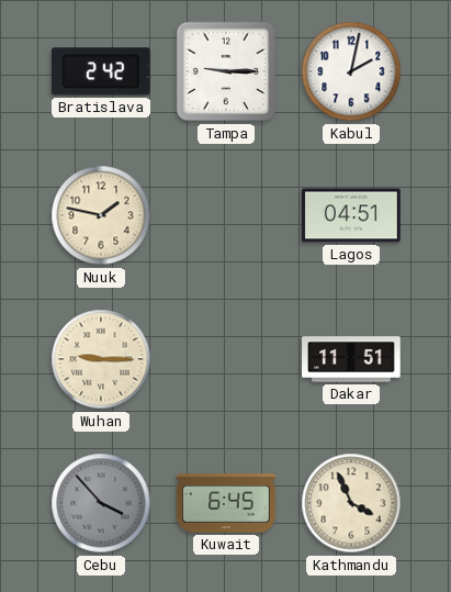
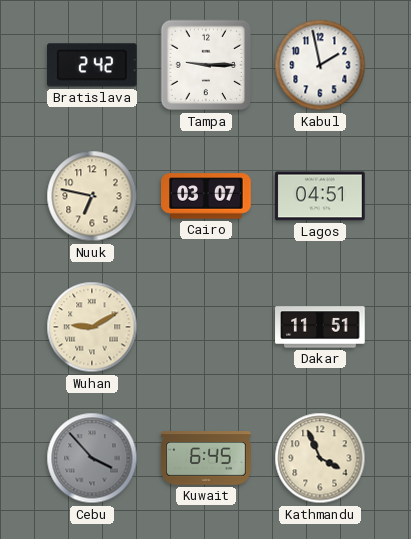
Kabul: 2:02 -> 1:58 (320, 65)
Nuuk: 1:47 -> 6:47 (92, 196)
Cairo: none -> 03:07 (206, 196)
Wuhan: 9:15 -> 9:10 (92, 327)
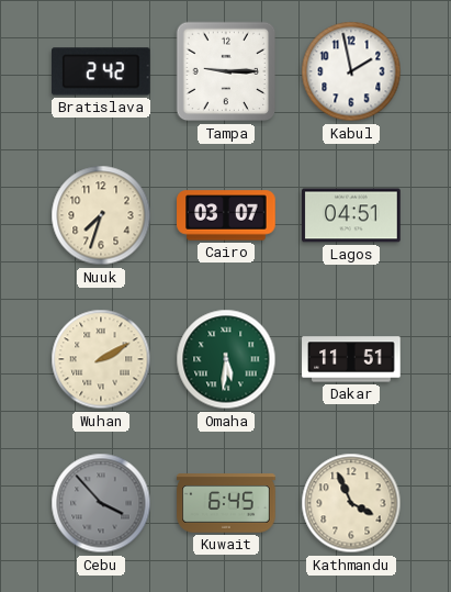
Nuuk: 6:47 -> 7:33 (101, 215)
Wuhan: 9:10 -> 2:10 (101, 359)
Omaha: none -> 5:31 (226, 359)
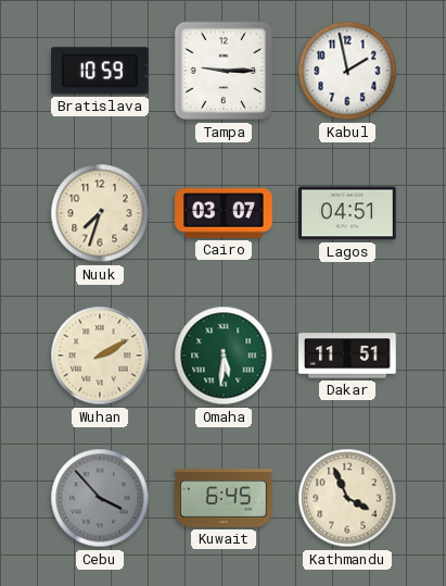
Bratislava: 2:42 -> 10:59 (101, 71)
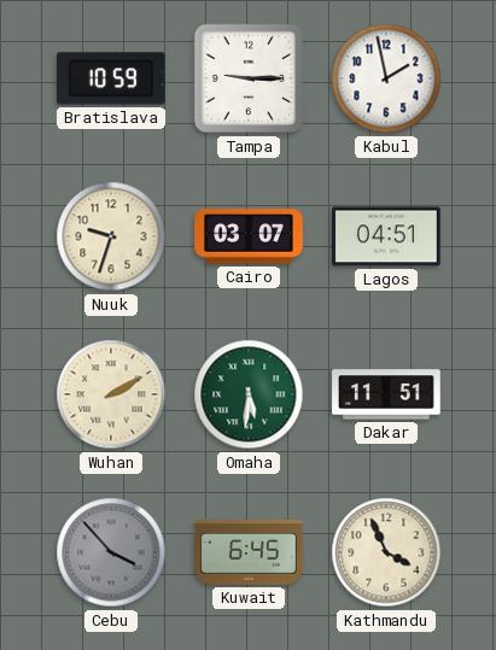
Nuuk: 7:33 -> 9:33 (111, 236)
